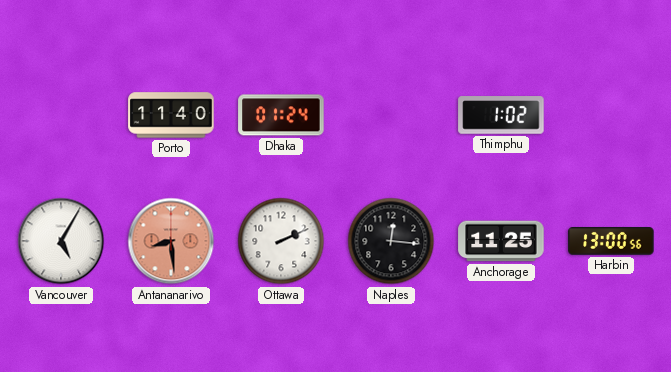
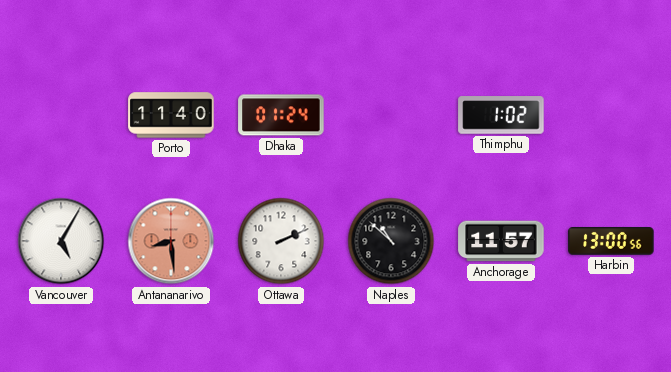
Naples: 12:16 -> 10:52 (391, 241)
Anchorage: 11:25 -> 11:57 (501, 241)
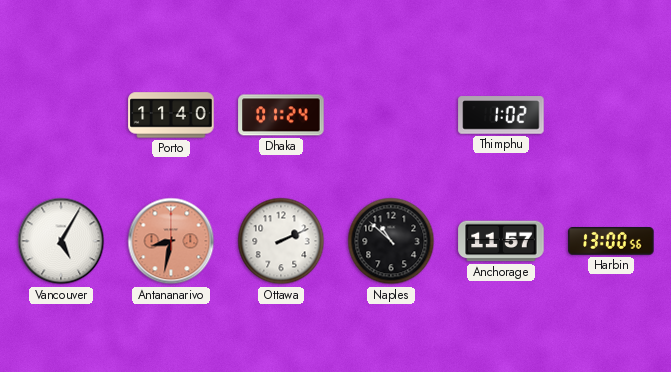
Antananarivo: 8:29 -> 8:32 (171, 241)
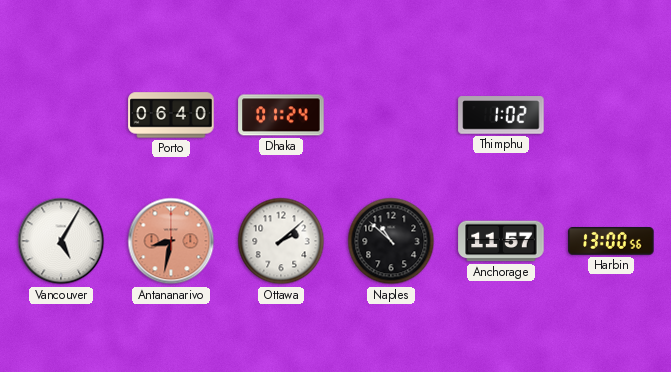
Porto: 11:40 -> 06:40 (171, 115)
Ottawa: 2:11 -> 2:08 (281, 241)
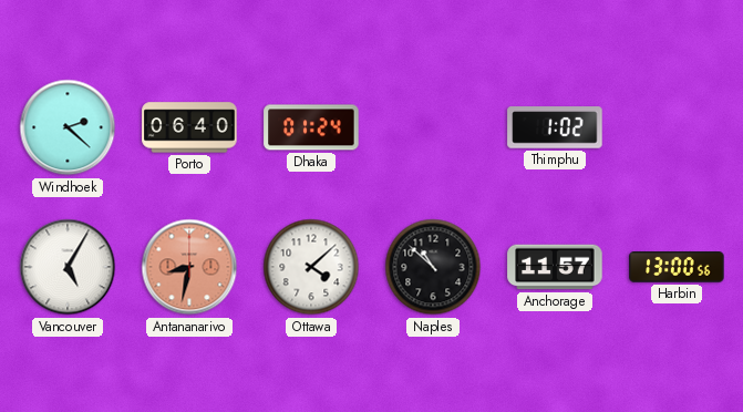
Windhoek: none -> 2:22 (68, 127)
Ottawa: 2:08 -> 4:08 (311, 267)
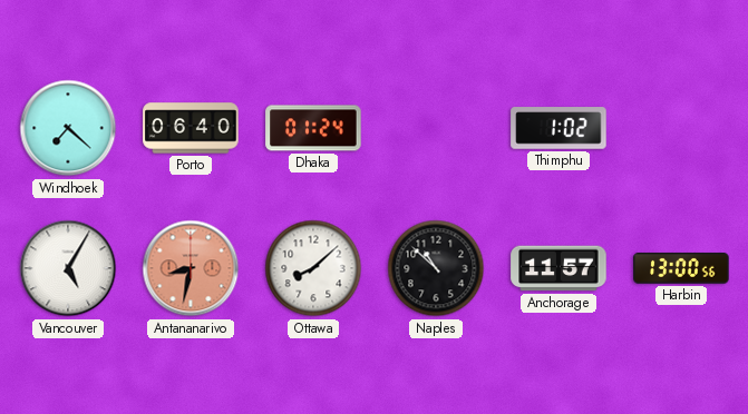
Windhoek: 2:22 -> 7:22 (68, 128)
Ottawa: 4:08 -> 8:08 (313, 268)
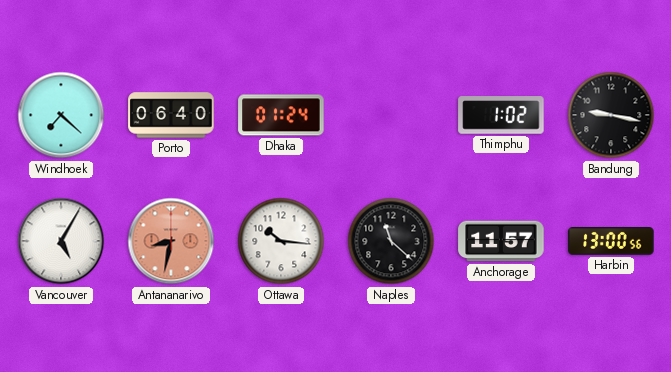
Bandung: none -> 9:17 (611, 115)
Ottawa: 8:08 -> 10:16 (281, 241)
Naples: 10:52 -> 11:22 (391, 241)
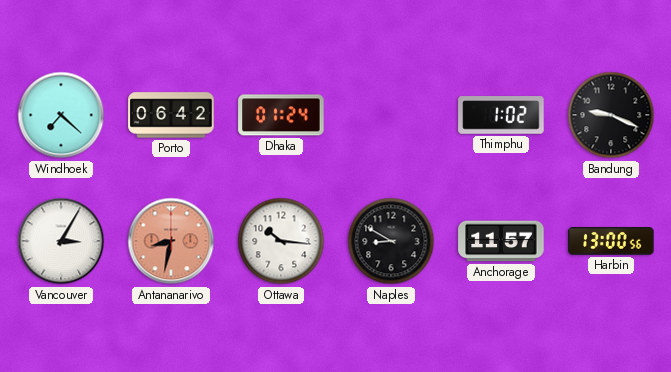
Porto: 06:40 -> 06:42 (171, 115)
Bandung: 9:17 -> 9:19 (611, 115)
Vancouver: 5:05 -> 3:05 (61, 241)
Naples: 11:22 -> 8:50 (391, 241)
